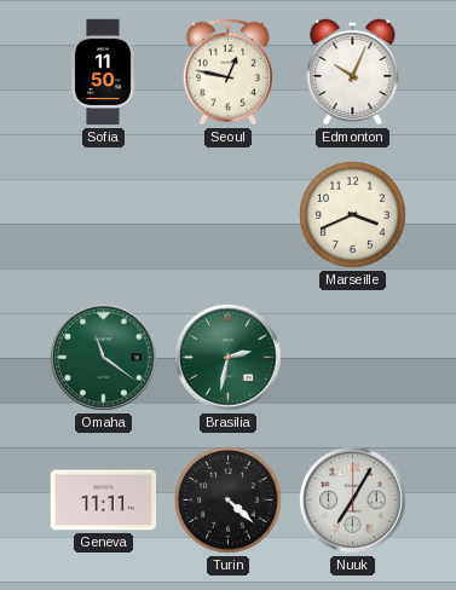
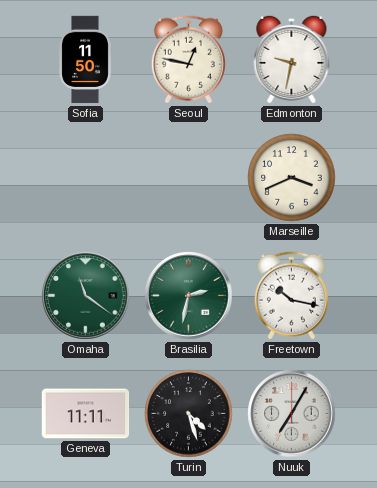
Edmonton: 10:04 -> 9:32 (292, 59)
Freetown: none -> 10:17 (291, 296)
Turin: 4:22 -> 4:27 (189, 414)
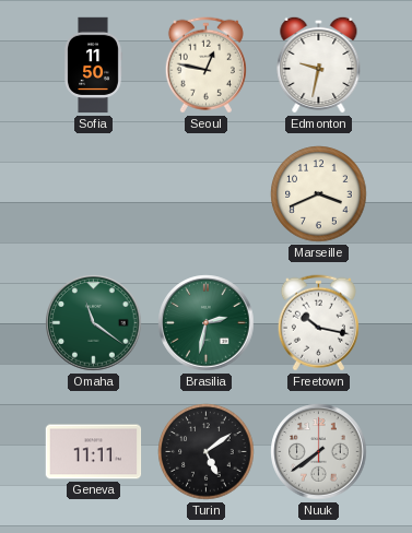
Turin: 4:27 -> 5:09 (207, 452)
Nuuk: 7:05 -> 7:39 (319, 452)
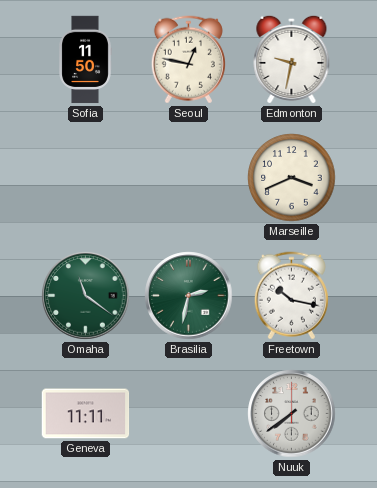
Turin: 5:09 -> none (207, 452)
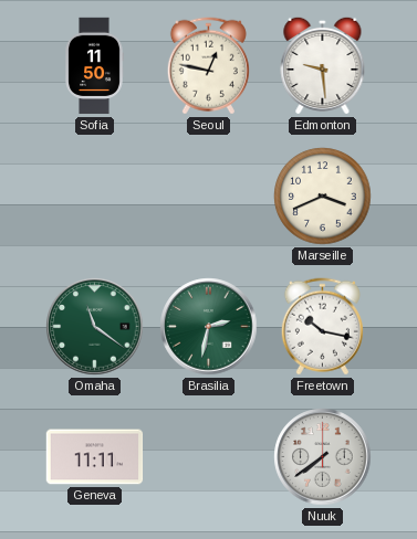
Edmonton: 9:32 -> 9:29 (323, 65)
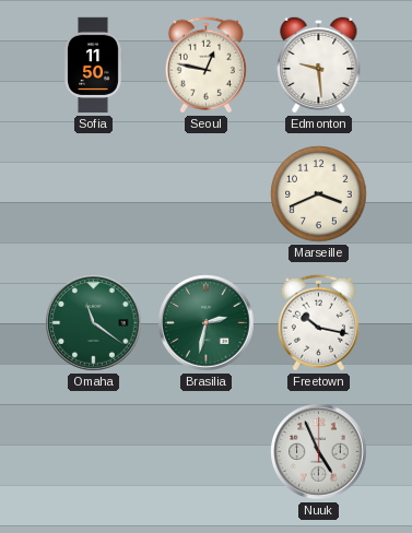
Geneva: 11:11 -> none (95, 457)
Nuuk: 7:39 -> 4:56 (319, 452)
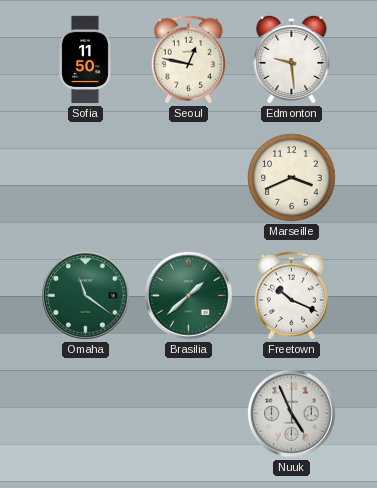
Brasilia: 2:32 -> 1:38 (189, 296)
Freetown: 10:17 -> 10:19 (291, 296)
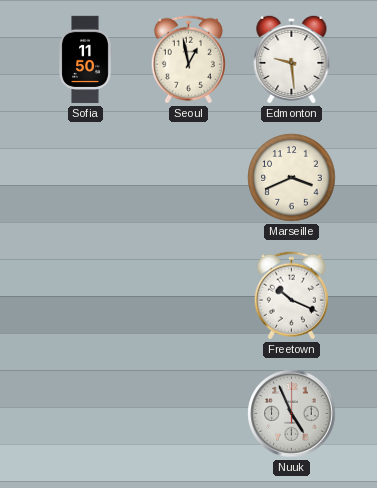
Seoul: 12:47 -> 12:58 (188, 60)
Omaha: 11:21 -> none (86, 296)
Brasilia: 1:38 -> none (189, 296)
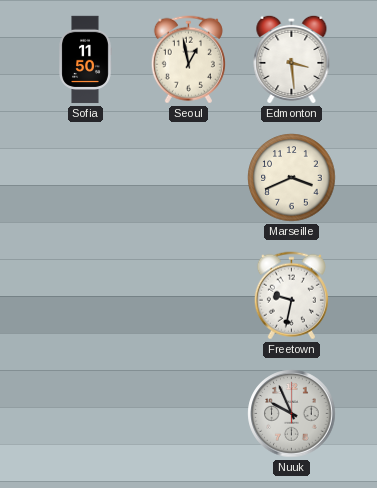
Edmonton: 9:29 -> 3:29 (292, 59)
Freetown: 10:19 -> 9:32 (291, 296)
Nuuk: 4:56 -> 9:56 (292, 414)
